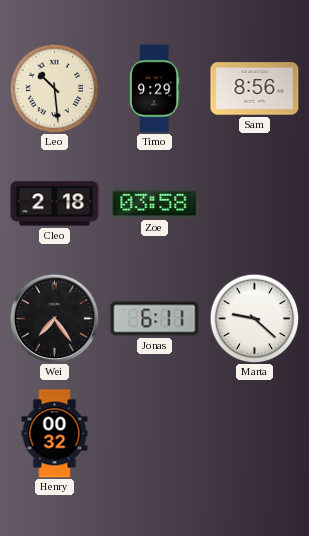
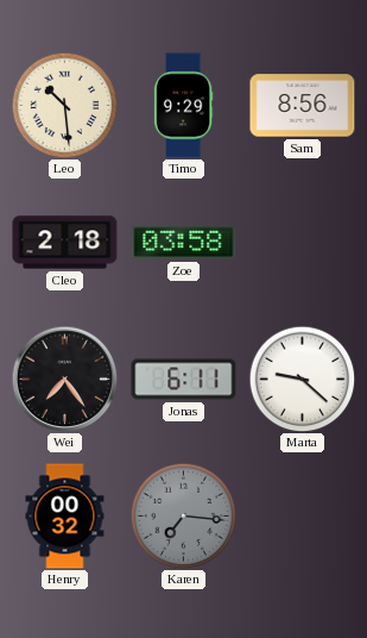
Karen: none -> 7:16 (183, 515)
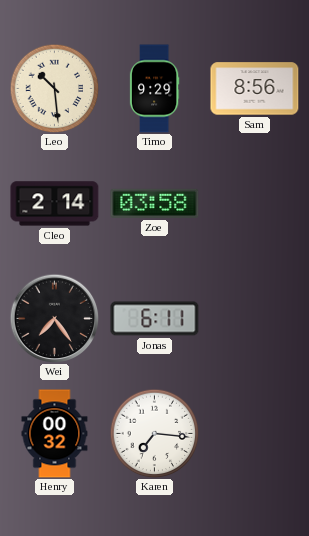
Cleo: 2:18 -> 2:14 (55, 204)
Marta: 9:22 -> none (302, 379)
Karen dial: grey -> white (154, 433)
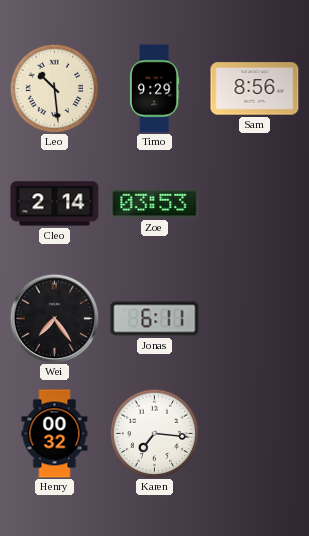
Zoe: 03:58 -> 03:53 (155, 203)
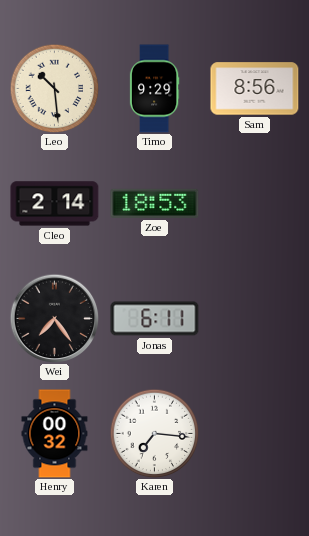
Zoe: 03:53 -> 18:53 (155, 203)
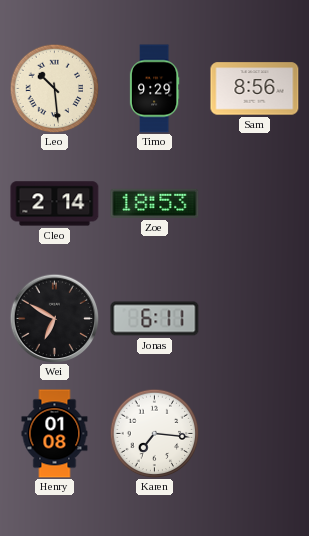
Wei: 7:24 -> 6:50 (54, 318)
Henry: 00:32 -> 01:08 (55, 434)
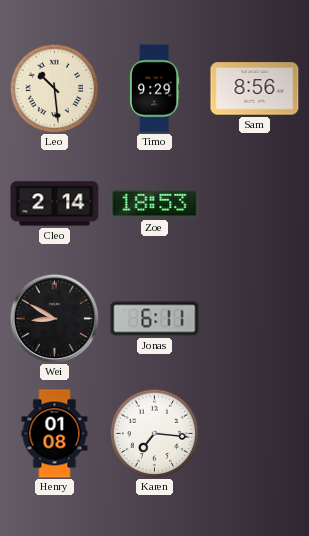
Wei: 6:50 -> 8:50 (54, 318)
